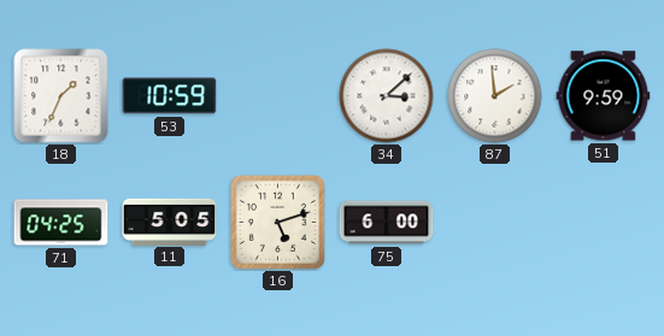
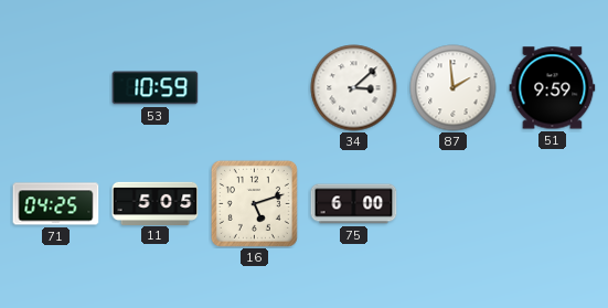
18: 1:34 -> none (61, 96)
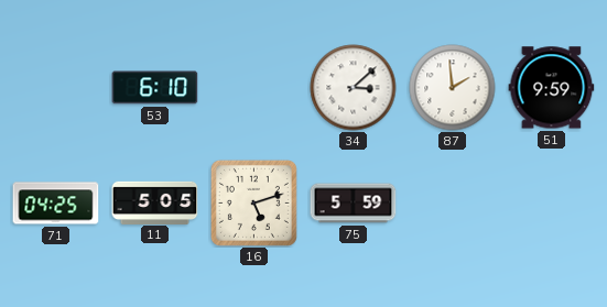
53: 10:59 -> 6:10 (155, 88)
75: 6:00 -> 5:59 (354, 204)
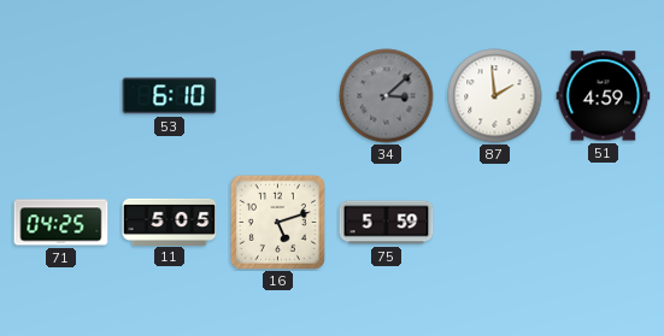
34 dial: white -> grey (387, 96)
51: 9:59 -> 4:59 (604, 96)
